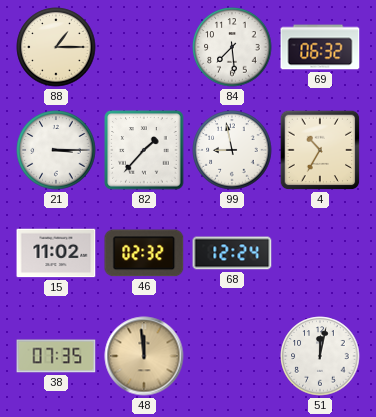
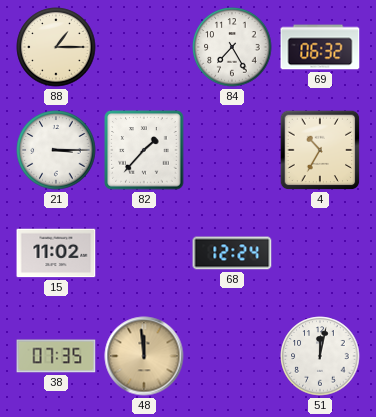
84: 7:29 -> 7:25 (232, 47)
99: 8:58 -> none (232, 150)
46: 02:32 -> none (144, 253)
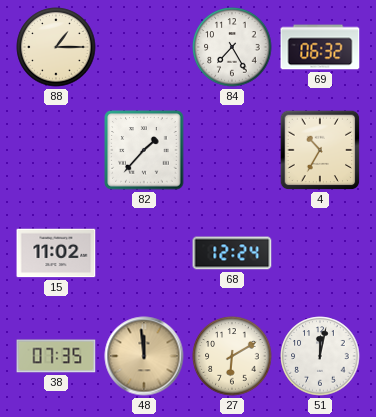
21: 3:15 -> none (56, 150)
27: none -> 6:10 (232, 356)
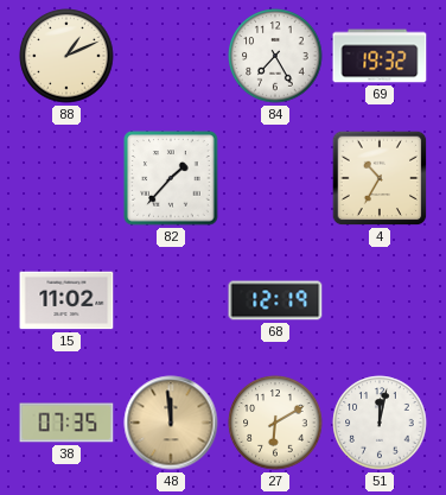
88: 1:15 -> 1:11 (66, 56)
69: 06:32 -> 19:32 (380, 56)
68: 12:24 -> 12:19 (275, 300)
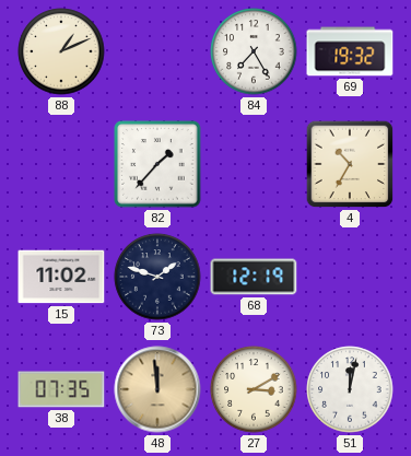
73: none -> 1:48 (157, 277)
27: 6:10 -> 3:10 (254, 389)
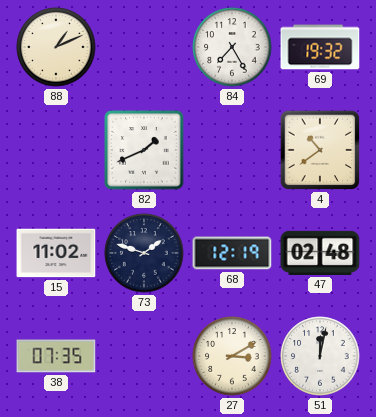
82: 1:37 -> 1:41 (144, 150)
4: 10:35 -> 10:39 (320, 150)
47: none -> 02:48 (320, 253)
48: 11:59 -> none (157, 389)
